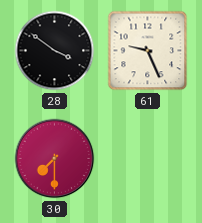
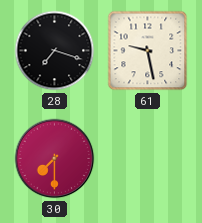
28: 3:51 -> 7:18 (55, 51)
61: 9:26 -> 9:28 (148, 51)
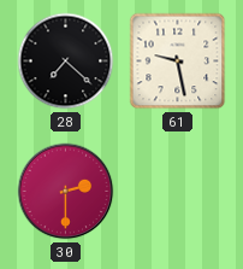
28: 7:18 -> 7:22 (66, 62)
30: 7:30 -> 2:30 (66, 192)
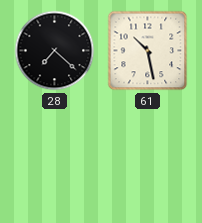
61: 9:28 -> 10:28 (148, 51)
30: 2:30 -> none (66, 192)
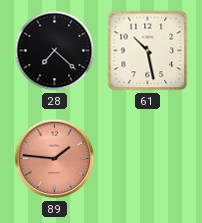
89: none -> 1:46 (55, 159)
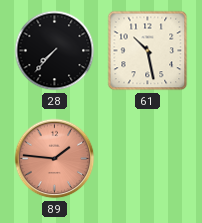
28: 7:22 -> 7:37 (55, 51)
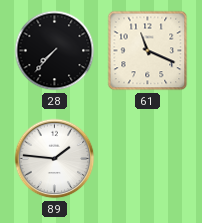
61: 10:28 -> 11:19 (148, 51)
89 dial: salmon -> white (55, 159)
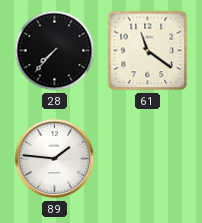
61: 11:19 -> 11:21 (148, 51)
